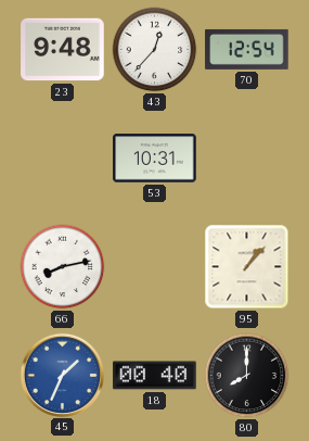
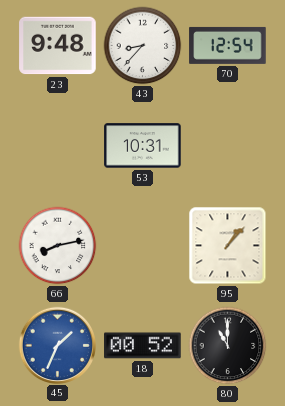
43: 12:37 -> 8:37 (143, 46)
18: 00:40 -> 00:52 (143, 346)
80: 8:00 -> 11:00 (228, 346)
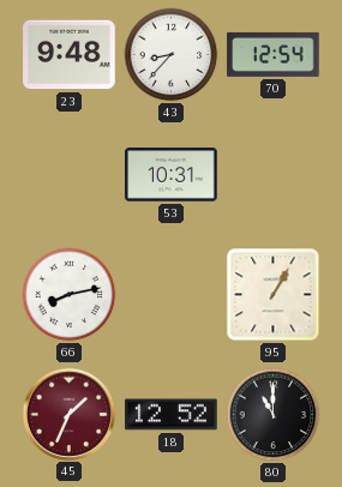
95: 1:07 -> 1:05 (274, 295)
45 dial: blue -> burgundy (68, 414)
18: 00:52 -> 12:52 (172, 415)
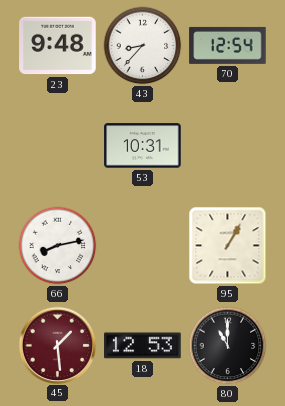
45: 1:34 -> 1:29 (57, 345)
18: 12:52 -> 12:53 (143, 346)
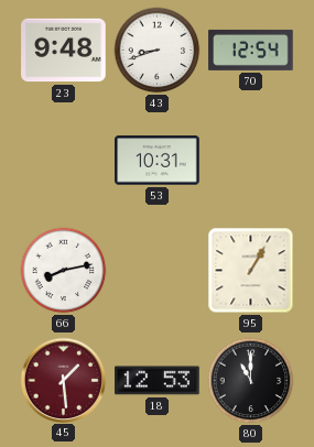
43: 8:37 -> 8:42 (158, 51)
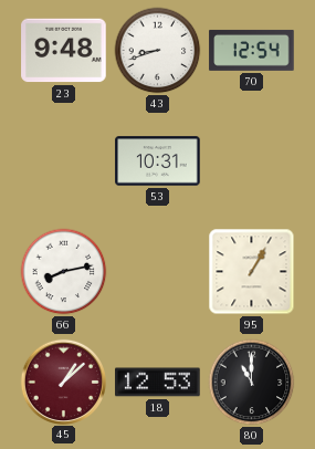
45: 1:29 -> 1:08 (63, 382)
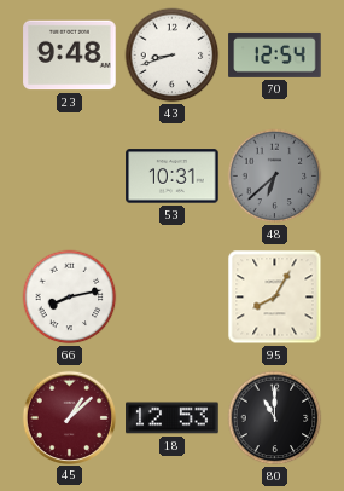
48: none -> 6:38 (275, 177)
95: 1:05 -> 8:05 (275, 298)
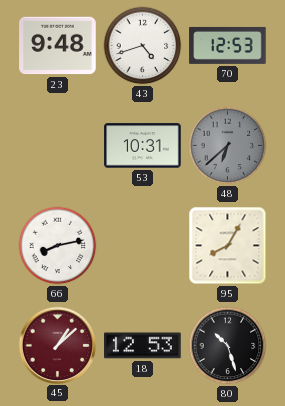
43: 8:42 -> 4:42 (143, 46)
70: 12:54 -> 12:53 (228, 45)
80: 11:00 -> 10:27 (228, 346)
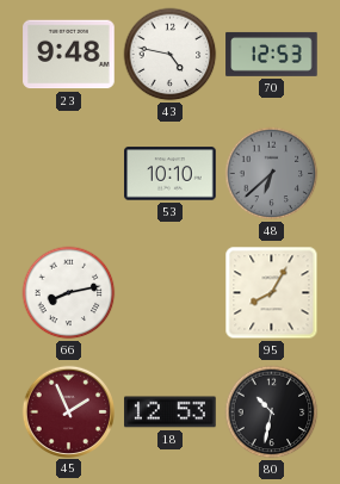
43: 4:42 -> 4:47 (171, 55)
53: 10:31 -> 10:10 (171, 174)
45: 1:08 -> 1:56 (68, 411)
80: 10:27 -> 10:32 (272, 412)
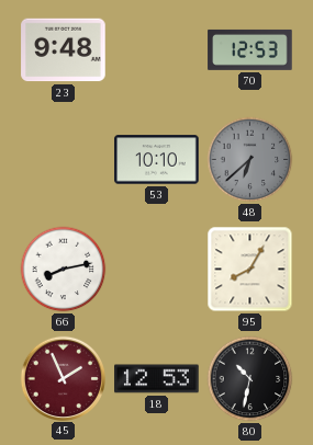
43: 4:47 -> none (171, 55)
